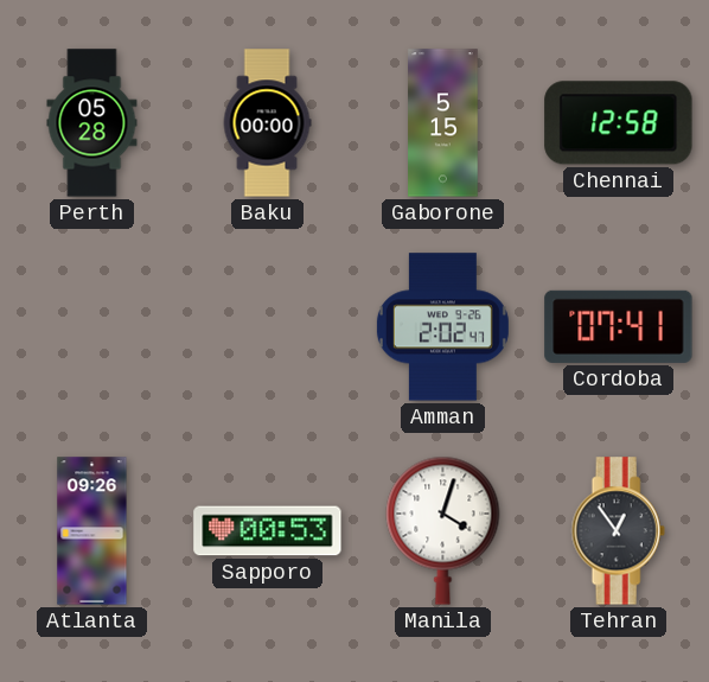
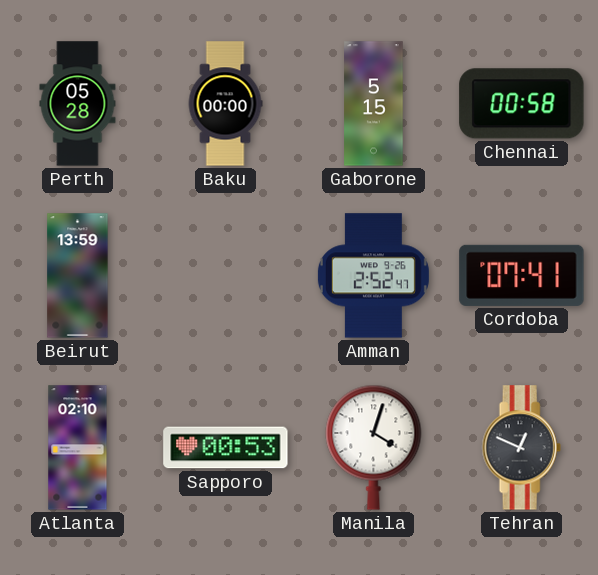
Chennai: 12:58 -> 00:58 (522, 104)
Beirut: none -> 13:59 (78, 276)
Amman: 2:02 -> 2:52 (373, 276)
Atlanta: 09:26 -> 02:10 (78, 448)
Tehran: 12:54 -> 12:49 (521, 448)
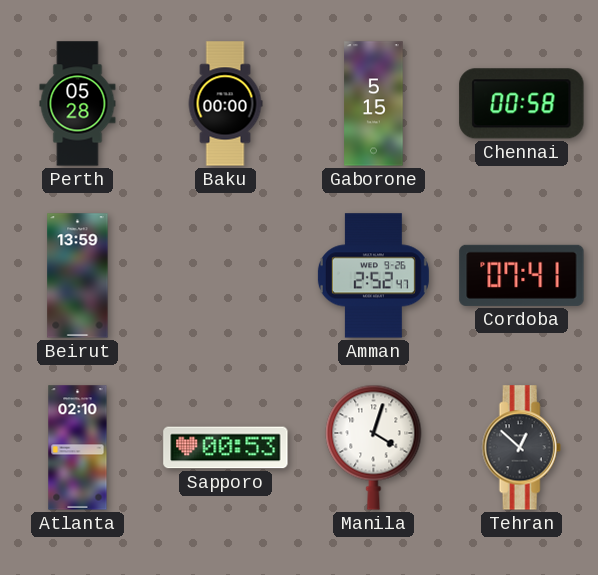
Tehran: 12:49 -> 12:52 (521, 448)
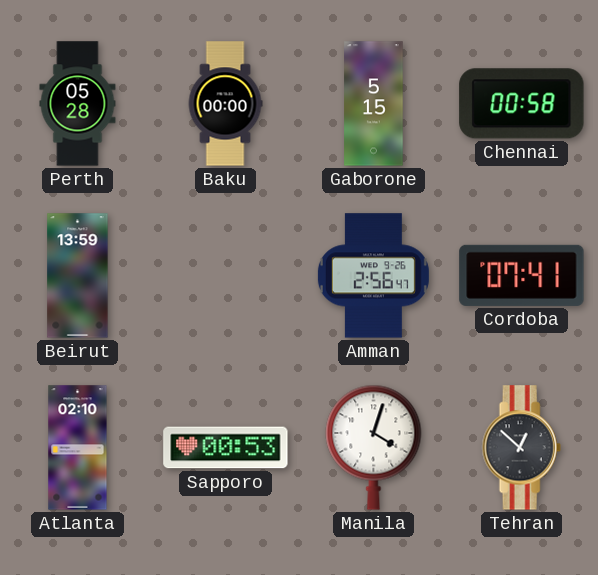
Amman: 2:52 -> 2:56 (373, 276)
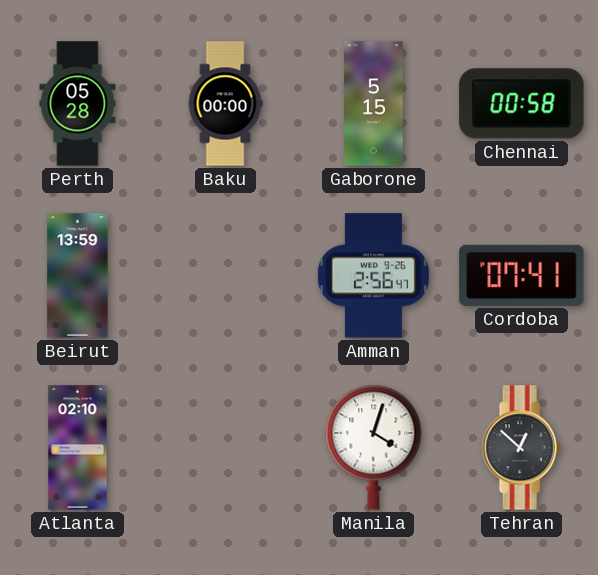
Sapporo: 00:53 -> none (226, 448)
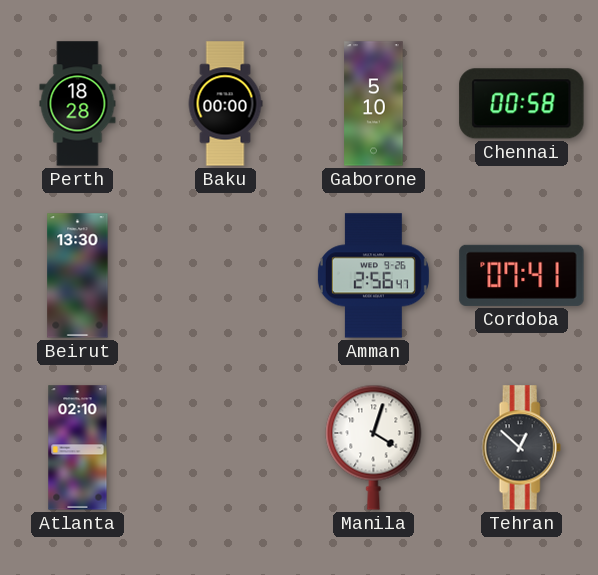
Perth: 05:28 -> 18:28 (78, 104)
Gaborone: 5:15 -> 5:10 (374, 104)
Beirut: 13:59 -> 13:30 (78, 276)
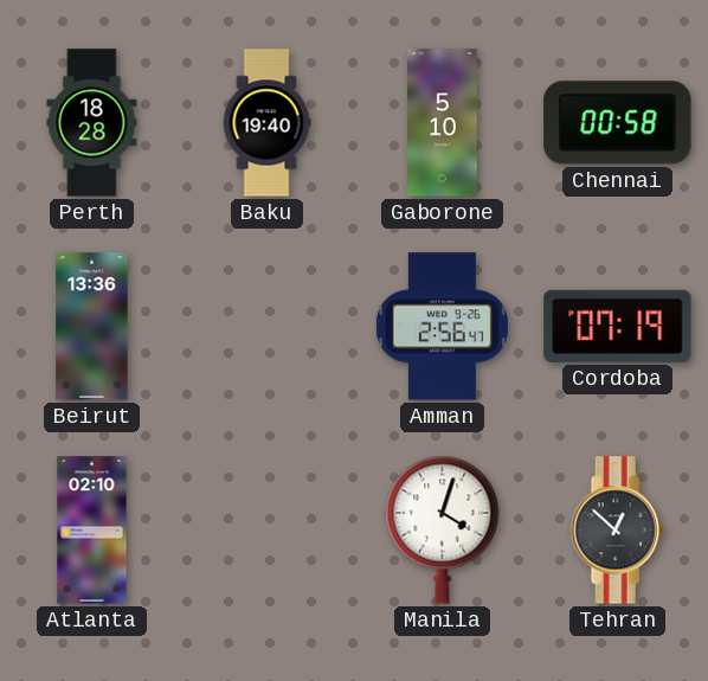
Baku: 00:00 -> 19:40 (266, 123)
Beirut: 13:30 -> 13:36 (92, 327)
Cordoba: 07:41 -> 07:19 (618, 326)
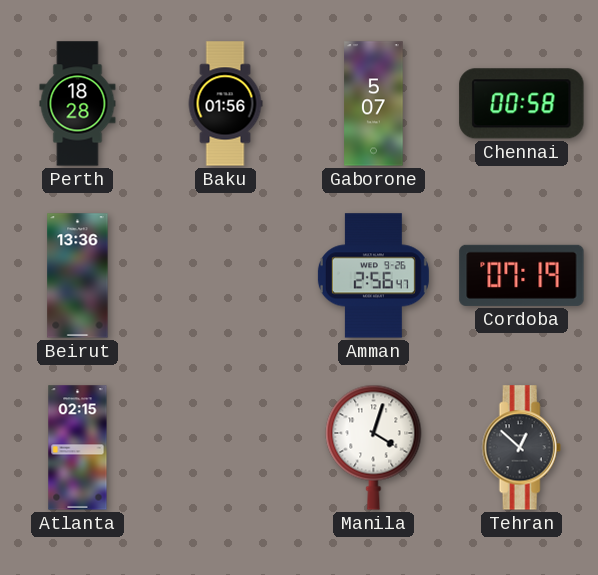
Baku: 19:40 -> 01:56 (225, 104)
Gaborone: 5:10 -> 5:07 (374, 104)
Atlanta: 02:10 -> 02:15 (78, 448)
